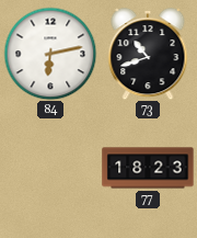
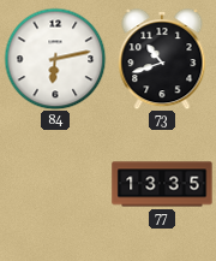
77: 18:23 -> 13:35 (162, 184)
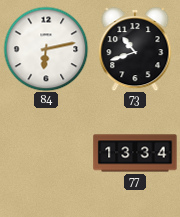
77: 13:35 -> 13:34 (135, 153)
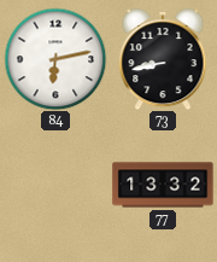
73: 10:42 -> 8:43 (163, 59)
77: 13:34 -> 13:32 (163, 185)
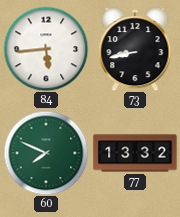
84: 6:13 -> 5:44 (46, 49)
60: none -> 7:49 (46, 153)
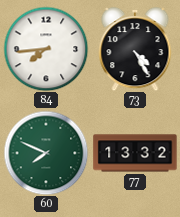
84: 5:44 -> 7:44 (46, 49)
73: 8:43 -> 4:25 (135, 49)
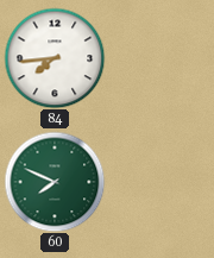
73: 4:25 -> none (135, 49)
77: 13:32 -> none (135, 153)
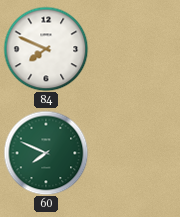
84: 7:44 -> 7:49 (46, 49)
